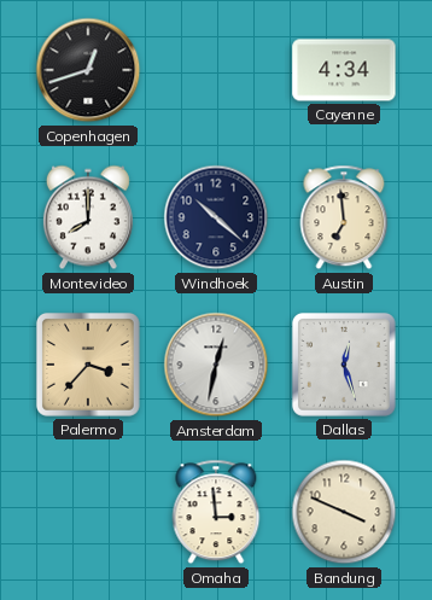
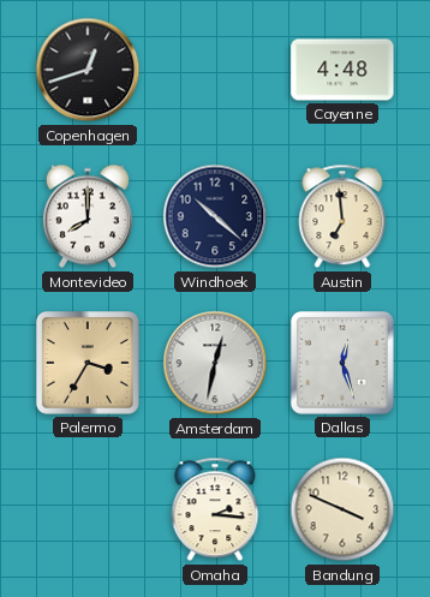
Cayenne: 4:34 -> 4:48 (342, 70)
Palermo: 3:37 -> 3:35 (88, 363)
Omaha: 2:59 -> 2:16 (215, 509)
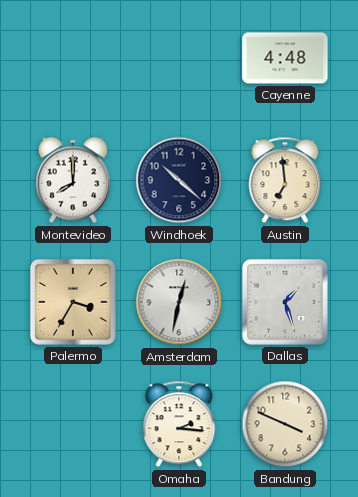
Copenhagen: 12:42 -> none (88, 70)
Dallas: 12:27 -> 1:27 (285, 302)
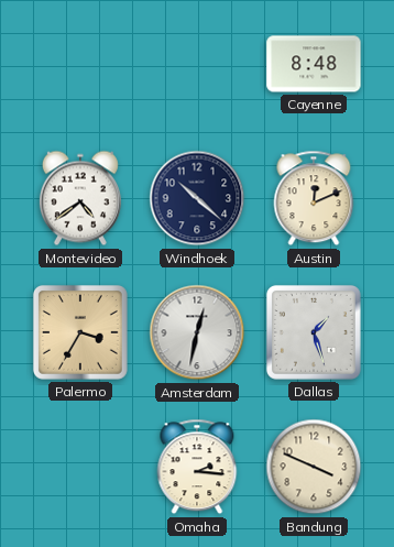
Cayenne: 4:48 -> 8:48 (314, 64)
Montevideo: 8:00 -> 4:39 (80, 198)
Austin: 6:59 -> 12:11 (314, 198)
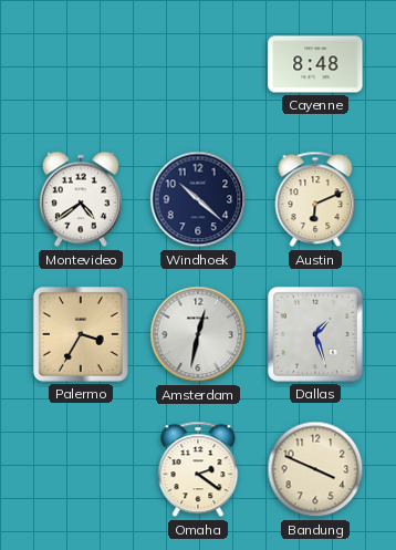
Austin: 12:11 -> 6:11 (315, 199)
Omaha: 2:16 -> 2:21 (198, 469)
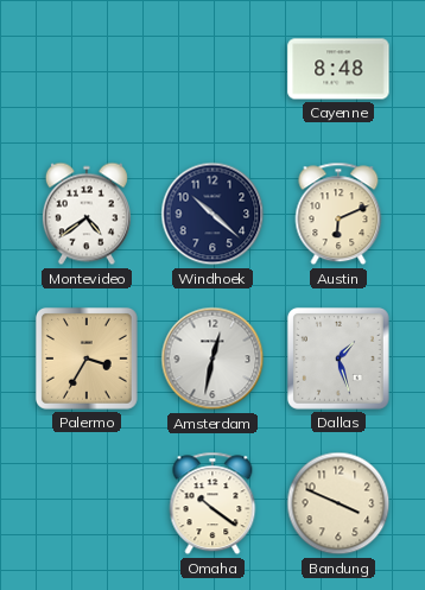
Omaha: 2:21 -> 10:21 (213, 503)
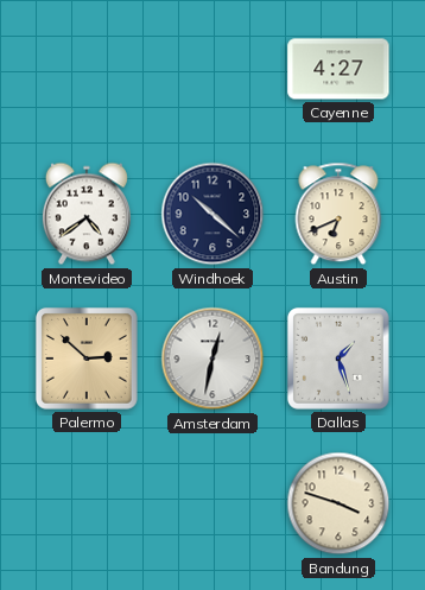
Cayenne: 8:48 -> 4:27 (338, 69)
Austin: 6:11 -> 6:41 (338, 214)
Palermo: 3:35 -> 2:52 (87, 359)
Omaha: 10:21 -> none (213, 503)
Bandung: 3:49 -> 3:48 (338, 503)
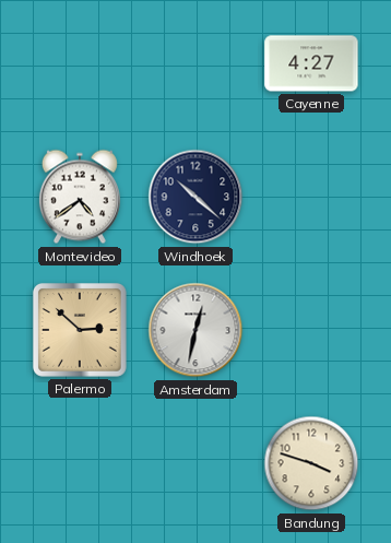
Austin: 6:41 -> none (338, 214)
Dallas: 1:27 -> none (338, 359)
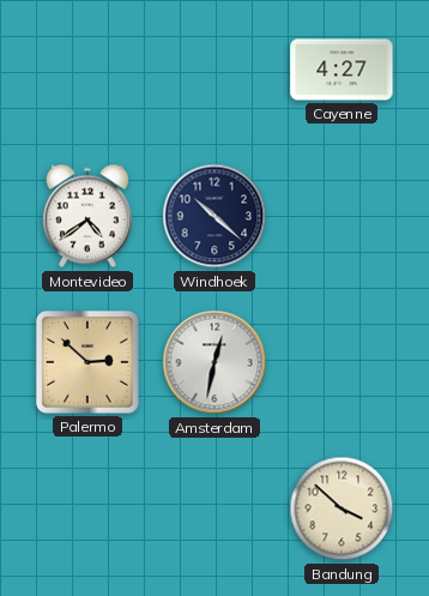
Bandung: 3:48 -> 3:52 (342, 508)
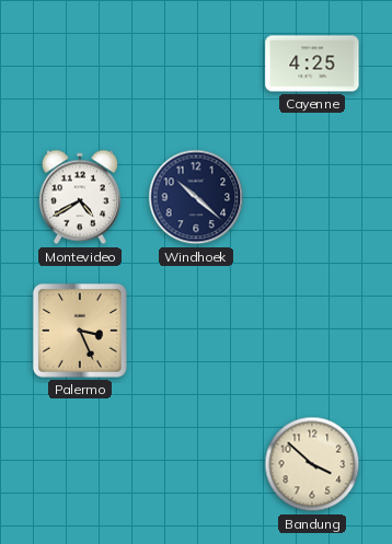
Cayenne: 4:27 -> 4:25 (312, 63)
Montevideo: 4:39 -> 4:40 (80, 197)
Palermo: 2:52 -> 3:26 (80, 331)
Amsterdam: 12:32 -> none (214, 362)
